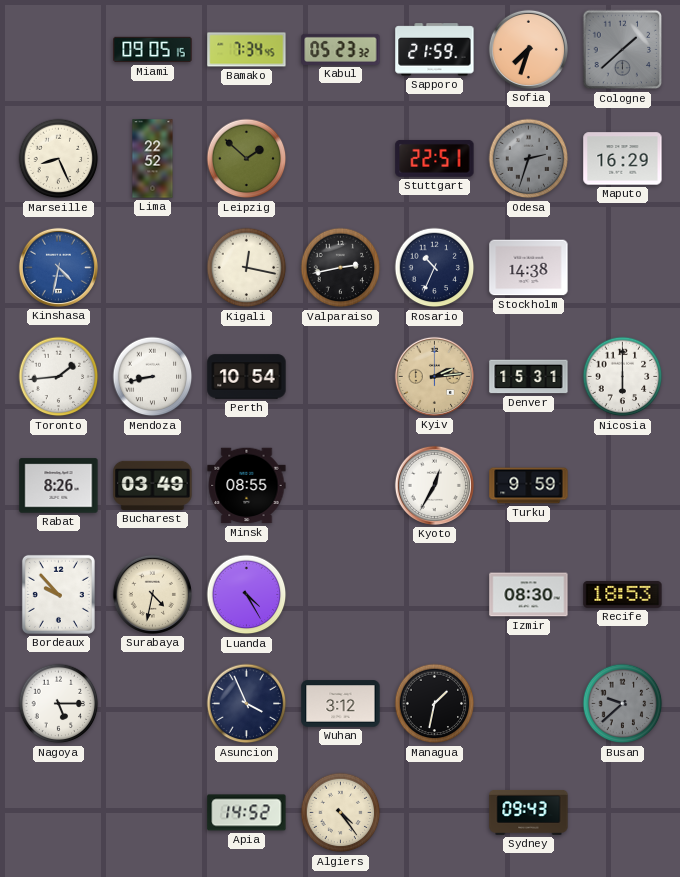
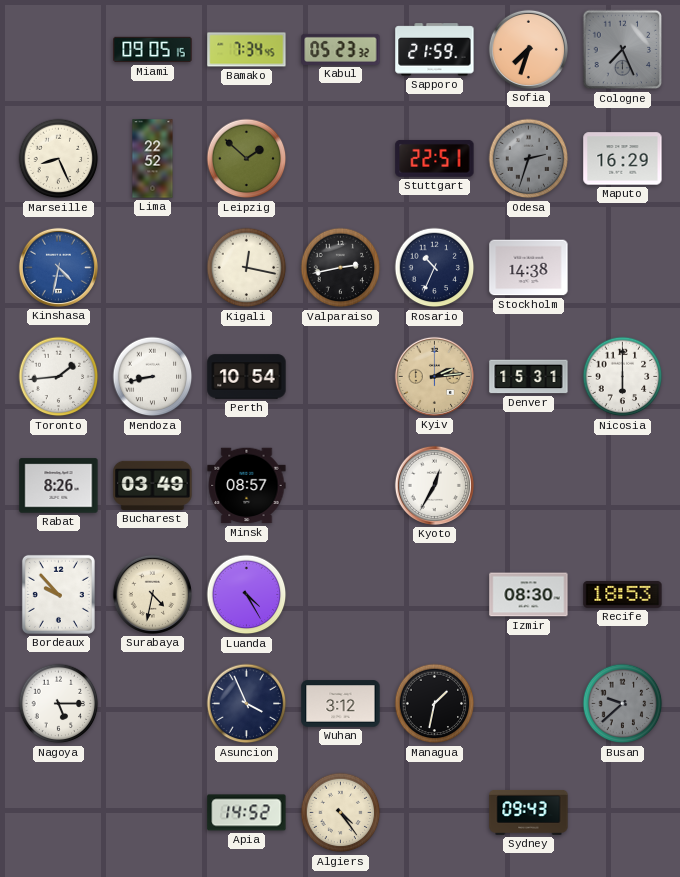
Cologne: 1:38 -> 7:26 (623, 50)
Minsk: 08:55 -> 08:57 (247, 486)
Turku: 9:59 -> none (529, 486)
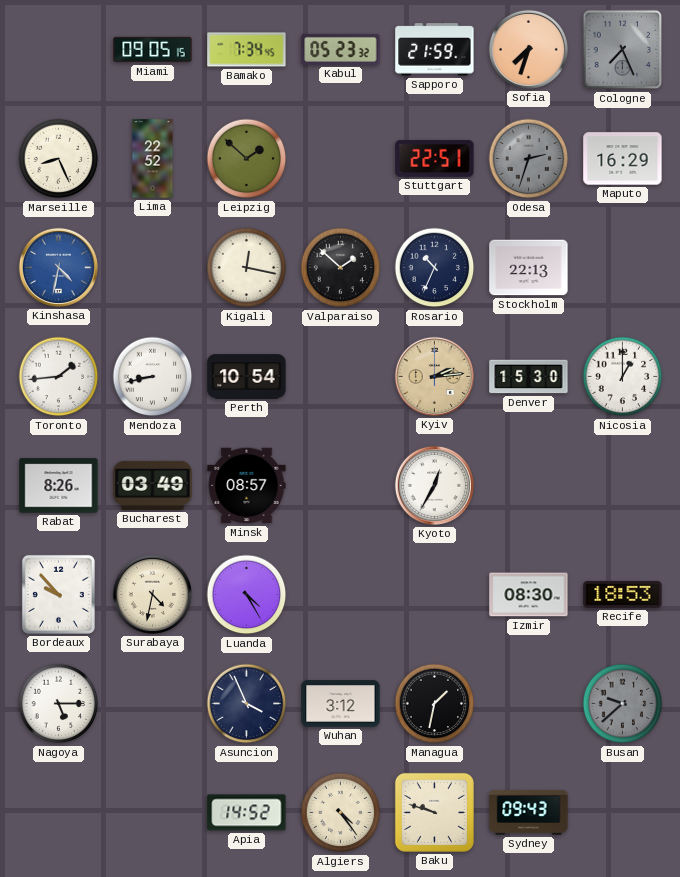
Valparaiso: 2:43 -> 1:52 (341, 268)
Stockholm: 14:38 -> 22:13 (529, 268)
Denver: 15:31 -> 15:30 (529, 377)
Nicosia: 6:00 -> 1:00 (623, 377)
Baku: none -> 9:48 (434, 812)
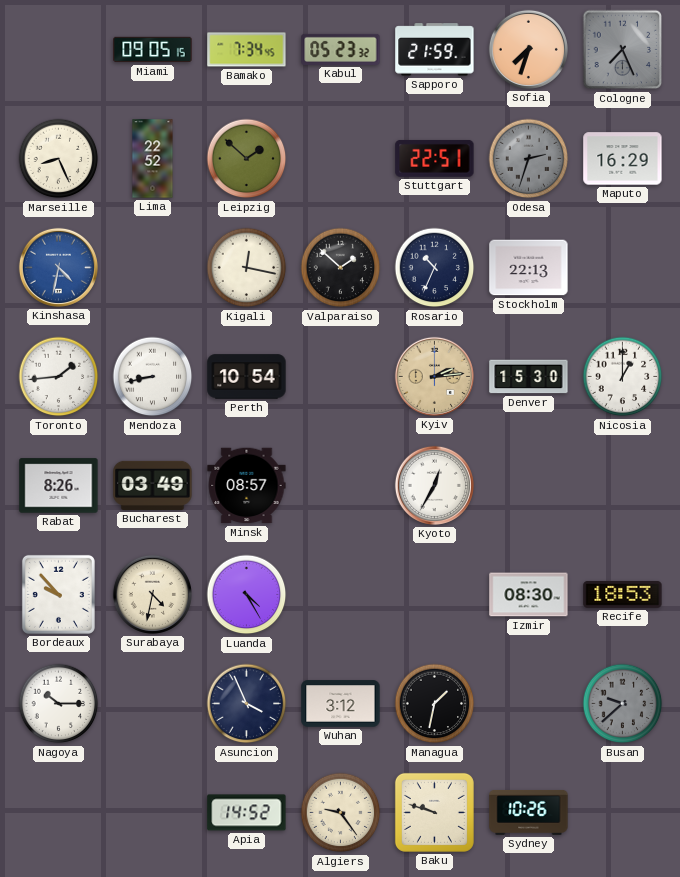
Nagoya: 5:15 -> 10:15 (59, 704)
Algiers: 4:24 -> 9:24 (341, 813)
Sydney: 09:43 -> 10:26 (529, 812)
